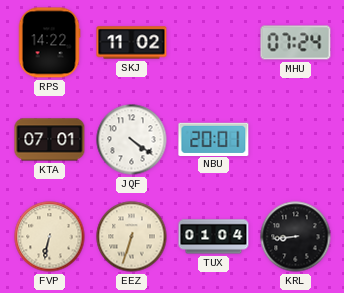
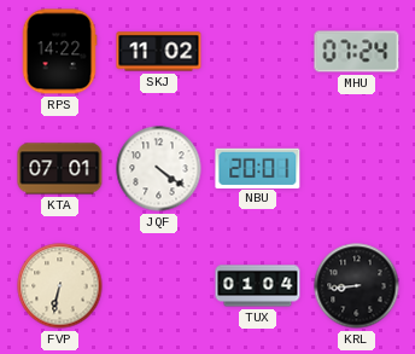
EEZ: 6:33 -> none (132, 237)
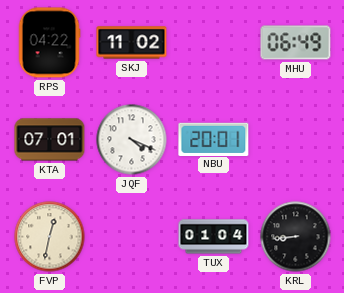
RPS: 14:22 -> 04:22 (49, 43)
MHU: 07:24 -> 06:49 (296, 43)
JQF: 4:21 -> 4:19 (132, 140)
FVP: 6:32 -> 12:32 (50, 237)
